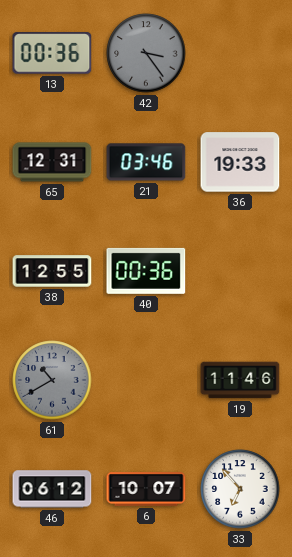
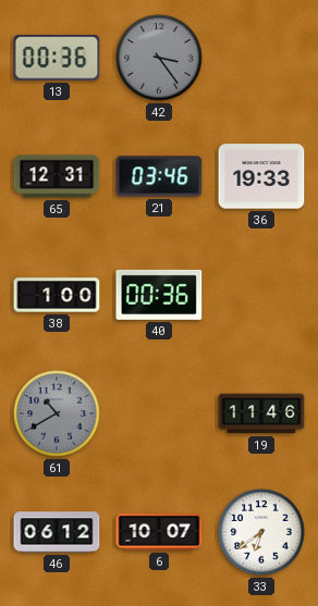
38: 12:55 -> 1:00 (57, 295)
33: 6:53 -> 6:39 (261, 532)
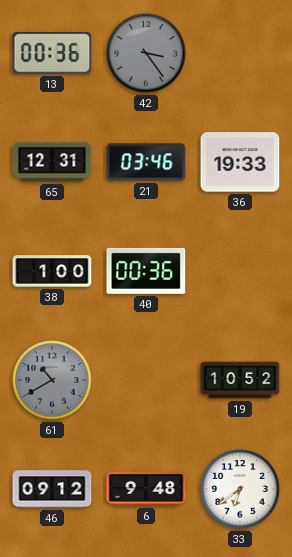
19: 11:46 -> 10:52 (240, 380)
46: 06:12 -> 09:12 (52, 489)
6: 10:07 -> 9:48 (146, 489)
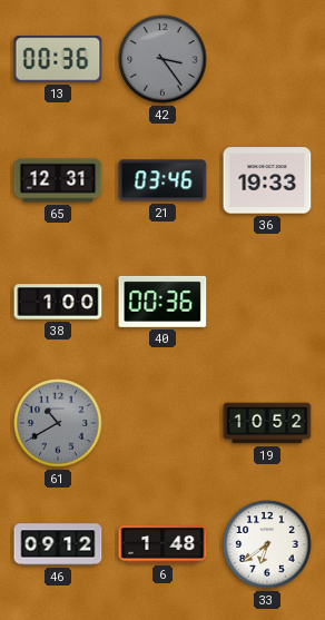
6: 9:48 -> 1:48 (162, 544)
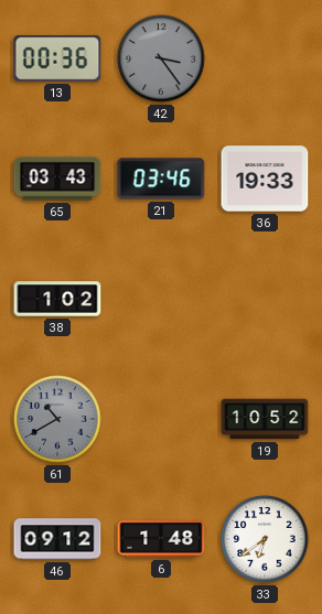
65: 12:31 -> 03:43 (57, 179)
38: 1:00 -> 1:02 (57, 299)
40: 00:36 -> none (162, 302)
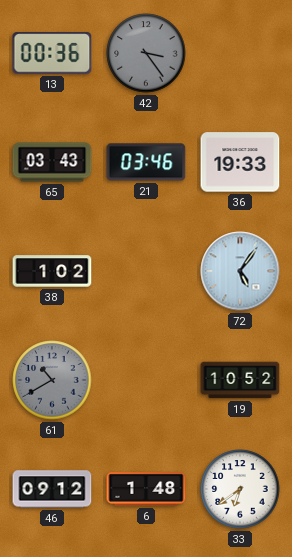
72: none -> 5:06 (240, 271)
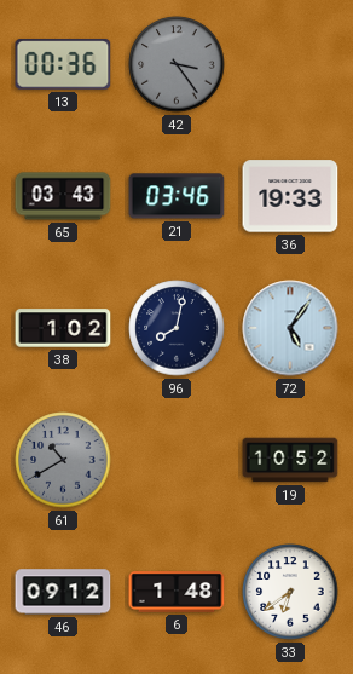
96: none -> 8:02 (176, 328)
